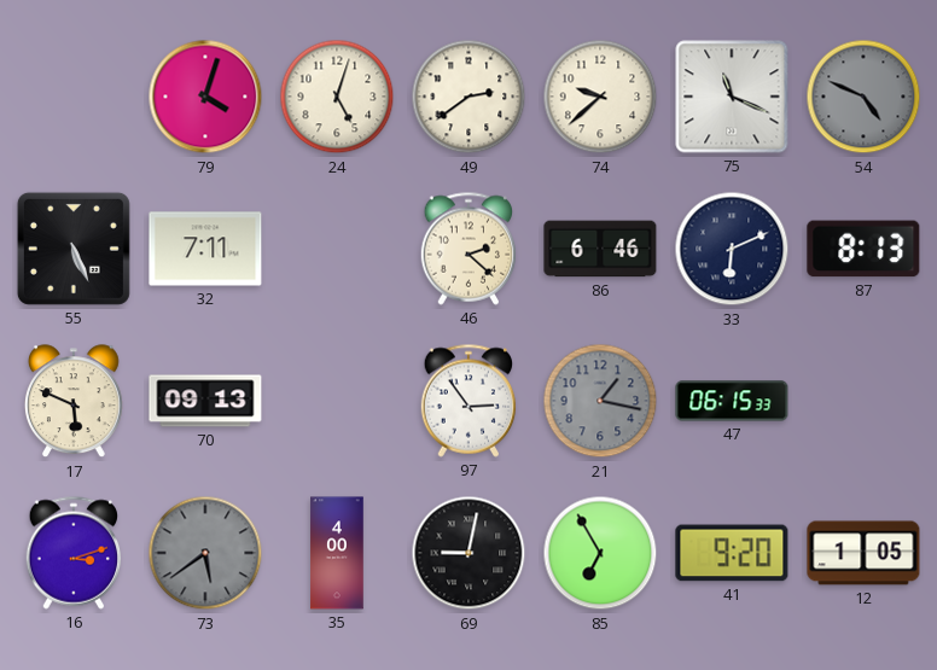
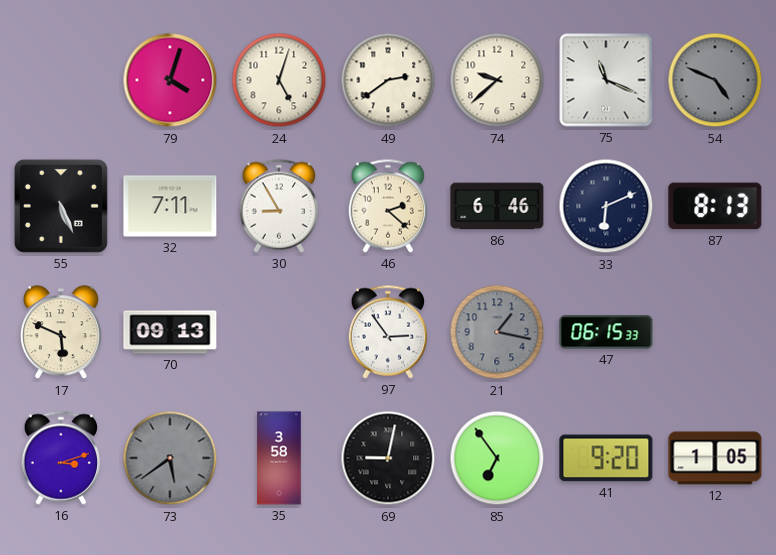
30: none -> 8:55 (279, 206)
35: 4:00 -> 3:58 (279, 458)
85: 6:55 -> 6:54 (497, 458)
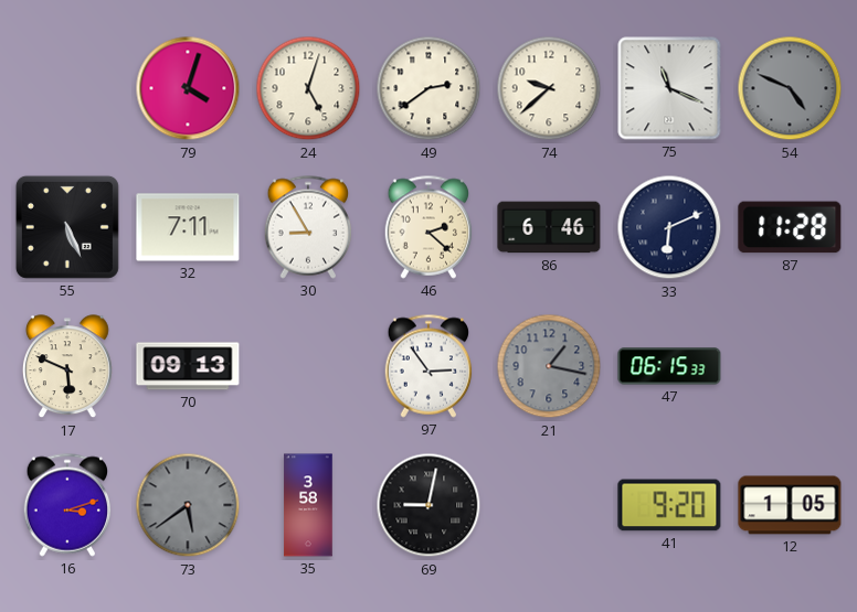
87: 8:13 -> 11:28 (790, 227)
85: 6:54 -> none (497, 458)
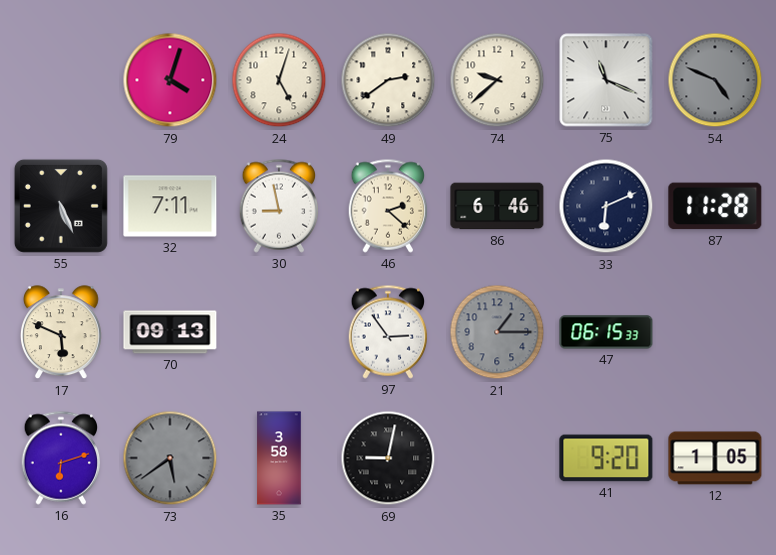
30: 8:55 -> 8:58 (279, 206)
21: 1:17 -> 1:15 (497, 332)
16: 3:12 -> 6:12 (61, 458)
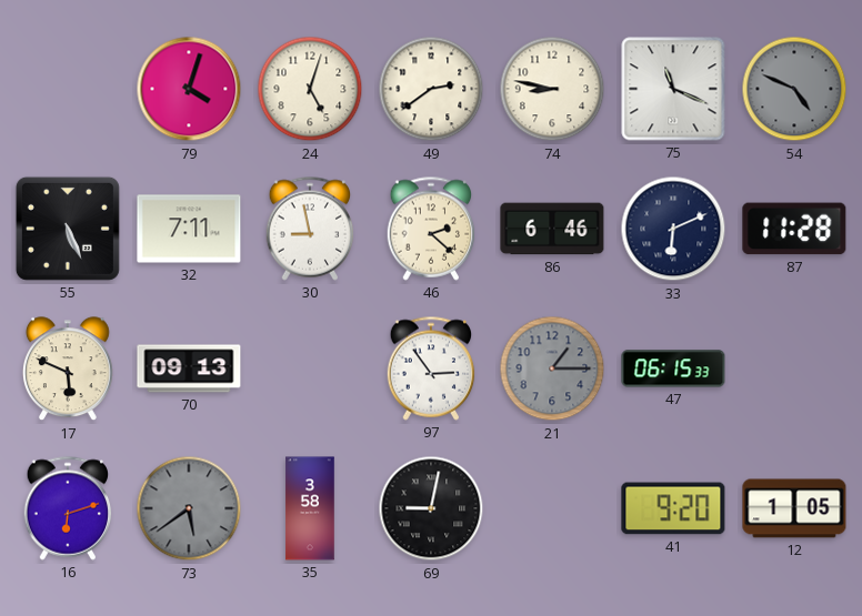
74: 9:38 -> 8:47 (552, 89)
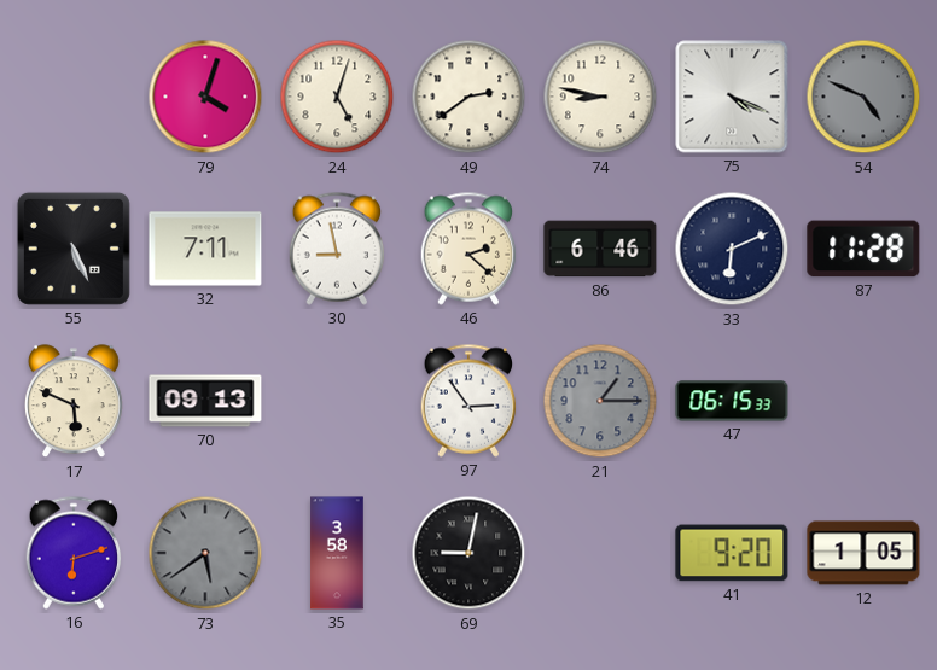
75: 11:19 -> 4:19 (732, 97)
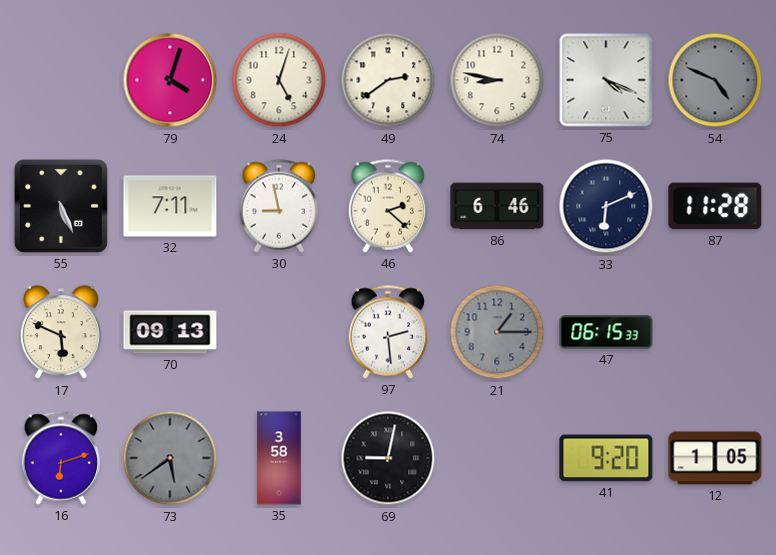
97: 2:54 -> 2:29 (388, 332)
